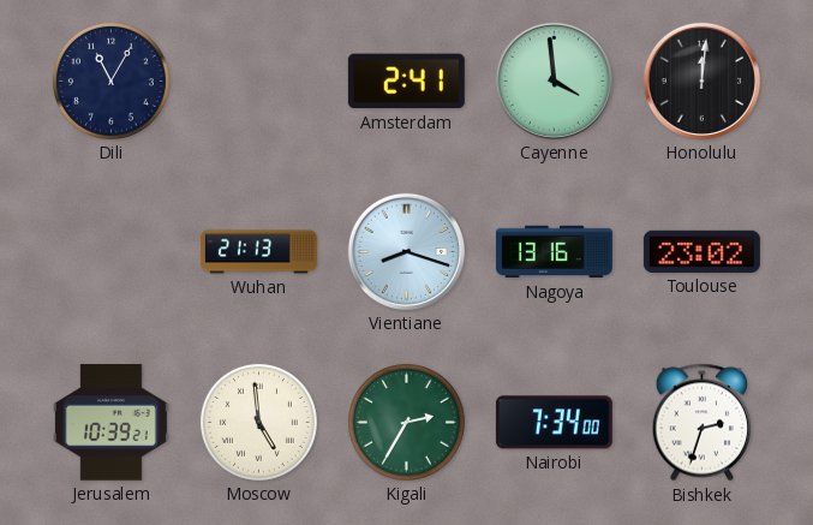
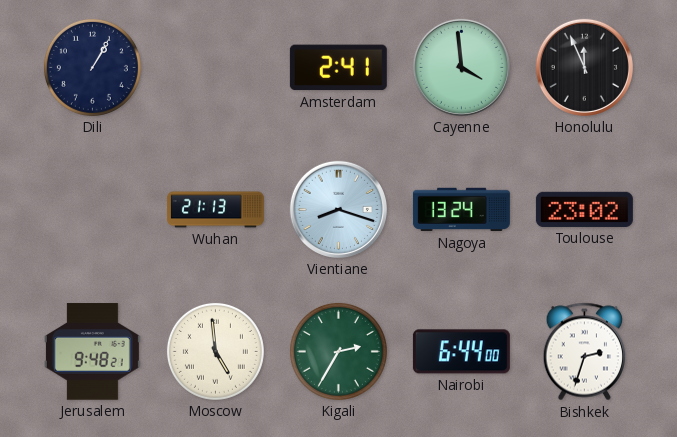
Dili: 11:05 -> 1:05 (92, 67)
Honolulu: 12:01 -> 11:56 (584, 67)
Nagoya: 13:16 -> 13:24 (461, 210)
Jerusalem: 10:39 -> 9:48 (92, 352)
Nairobi: 7:34 -> 6:44 (461, 352)
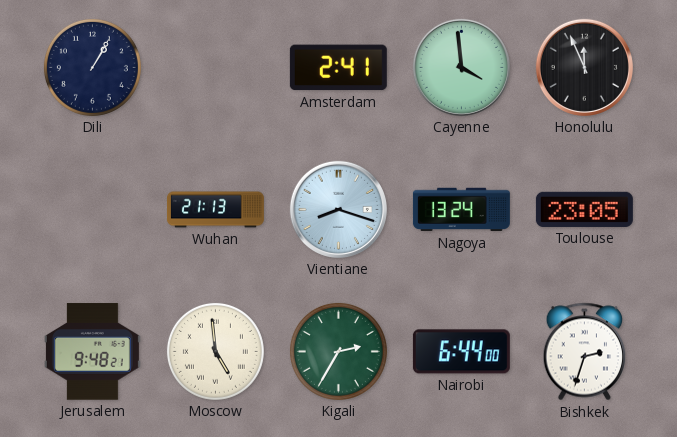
Toulouse: 23:02 -> 23:05 (584, 209)
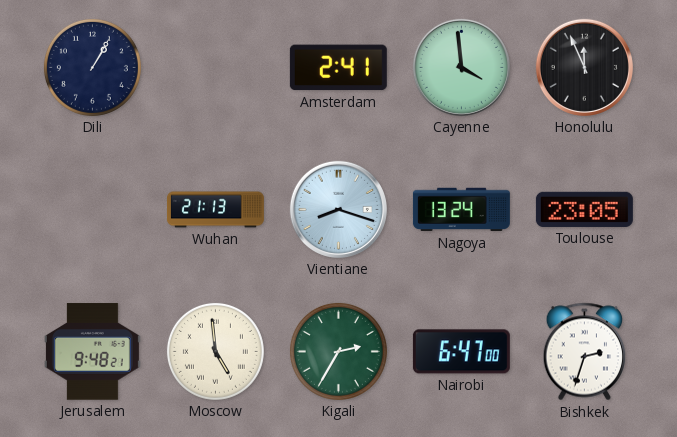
Nairobi: 6:44 -> 6:47 (461, 352)
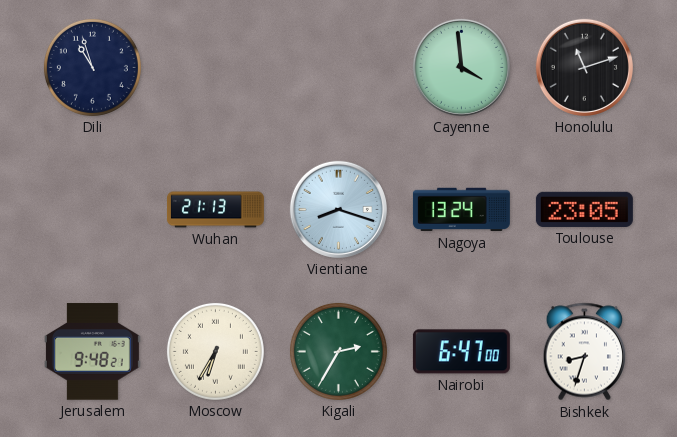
Dili: 1:05 -> 10:57 (92, 67)
Amsterdam: 2:41 -> none (338, 68)
Honolulu: 11:56 -> 11:12 (584, 67)
Moscow: 4:59 -> 6:35 (215, 351)
Bishkek: 2:33 -> 8:33 (585, 352)
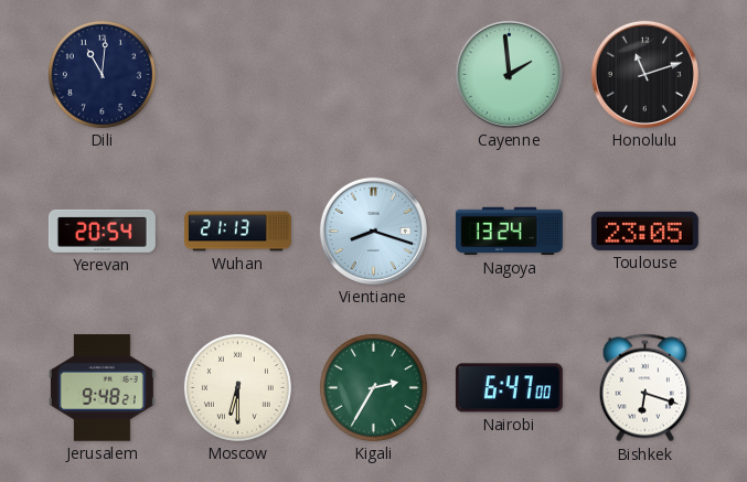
Dili: 10:57 -> 11:01 (102, 74)
Cayenne: 3:59 -> 1:59 (509, 74)
Yerevan: none -> 20:54 (102, 231)
Moscow: 6:35 -> 6:30 (237, 387)
Bishkek: 8:33 -> 6:18 (645, 388)
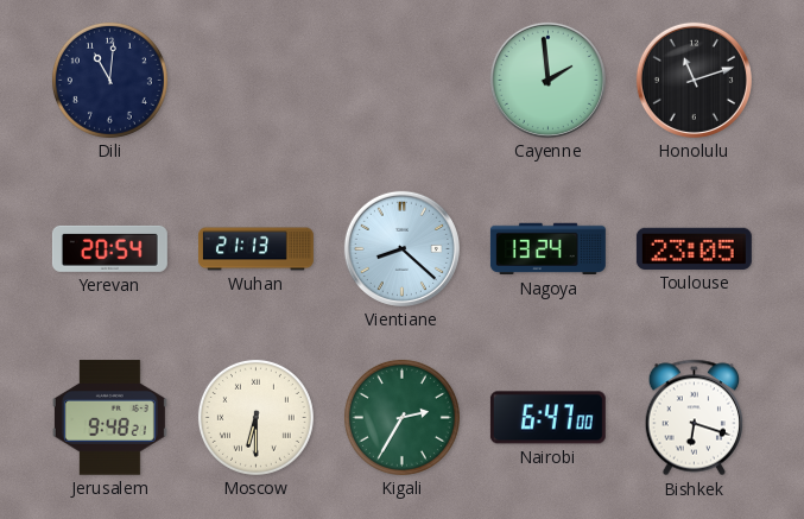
Vientiane: 8:18 -> 8:22 (401, 248)
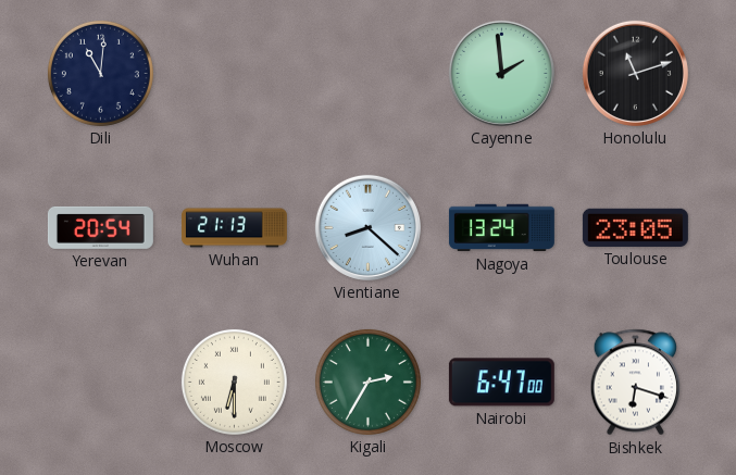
Jerusalem: 9:48 -> none (109, 418)
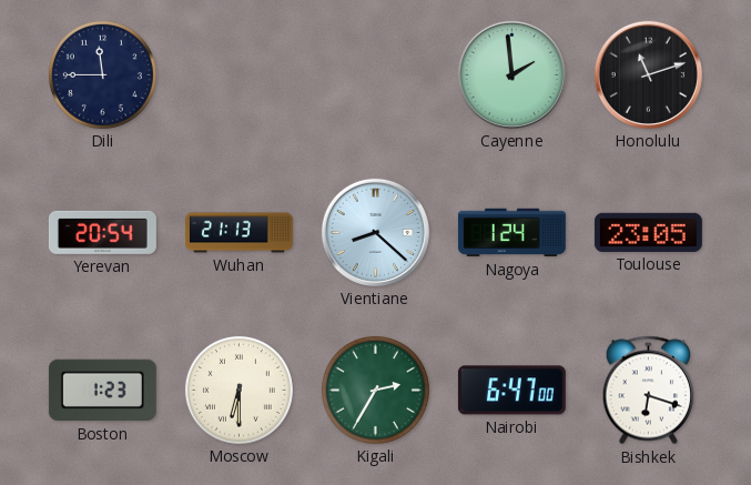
Dili: 11:01 -> 11:45 (102, 74)
Nagoya: 13:24 -> 1:24 (511, 233)
Boston: none -> 1:23 (102, 391)
